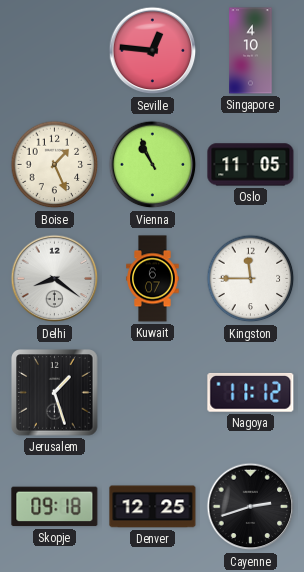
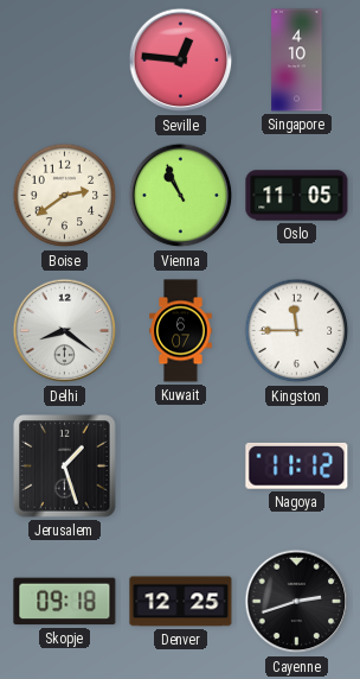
Boise: 1:26 -> 2:39 (65, 196)
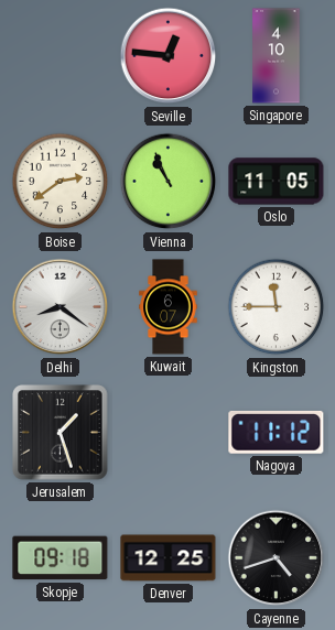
Cayenne: 2:42 -> 4:42 (277, 558)
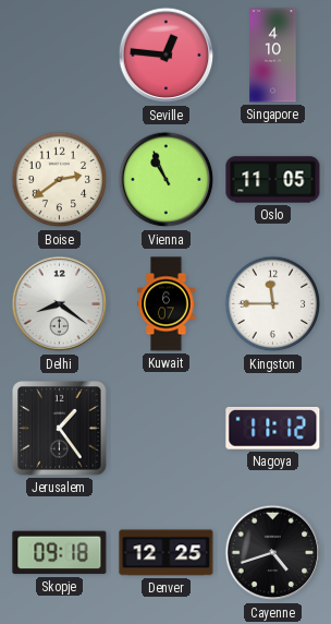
Jerusalem: 1:27 -> 1:24 (60, 429)
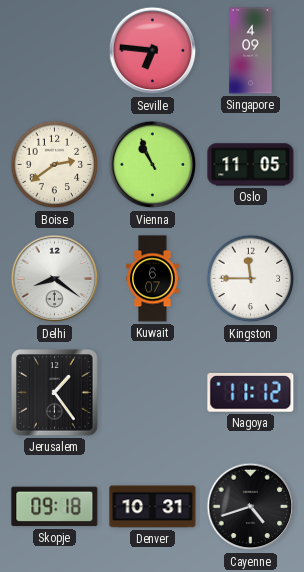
Seville: 12:46 -> 6:46 (153, 51)
Singapore: 4:10 -> 4:09 (251, 51)
Denver: 12:25 -> 10:31 (153, 507)
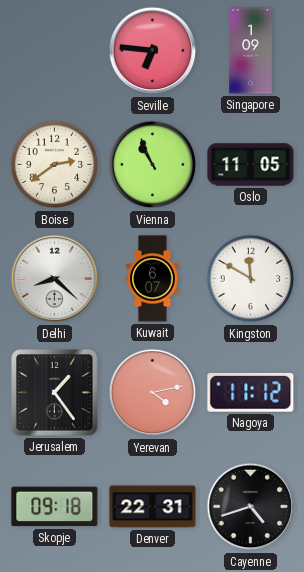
Singapore: 4:09 -> 1:09 (251, 51)
Delhi: 8:21 -> 8:22 (55, 279)
Kingston: 11:45 -> 11:50 (251, 279)
Yerevan: none -> 4:13 (153, 393)
Denver: 10:31 -> 22:31 (153, 507)
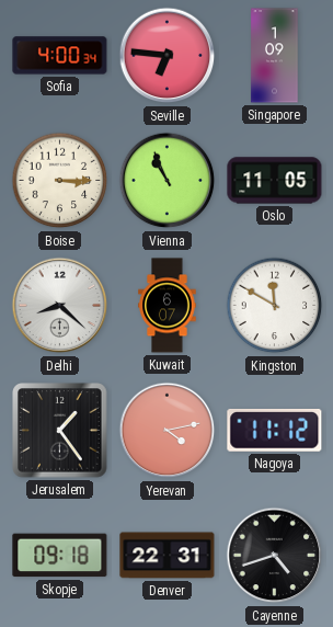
Sofia: none -> 4:00 (60, 56)
Boise: 2:39 -> 3:15 (60, 181)
